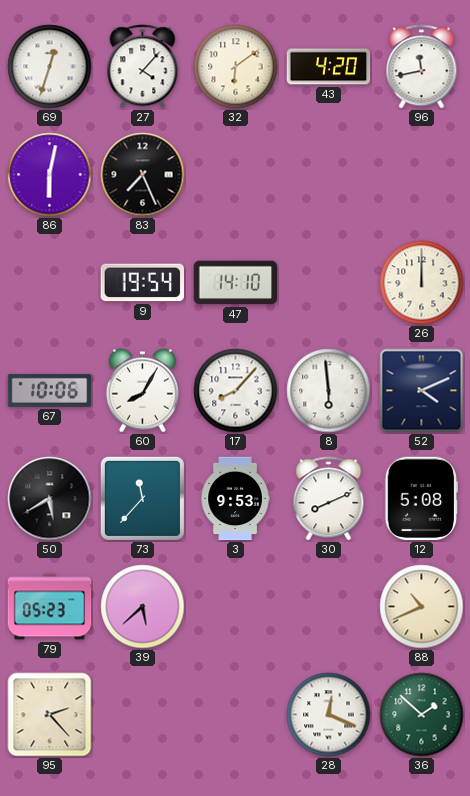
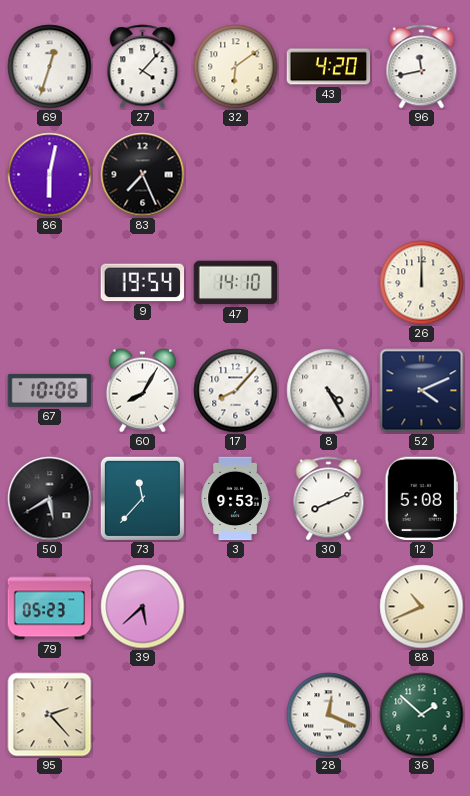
8: 5:59 -> 4:25 (329, 391)
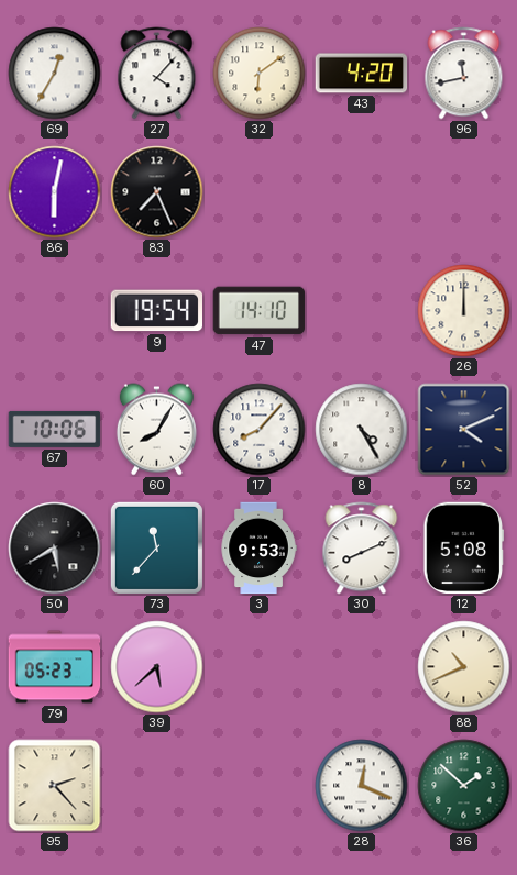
69: 12:33 -> 12:35 (55, 74)
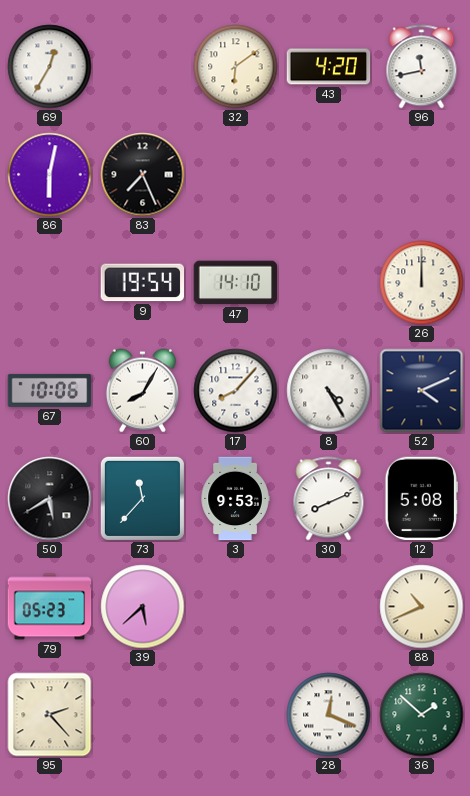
27: 4:07 -> none (157, 74)
